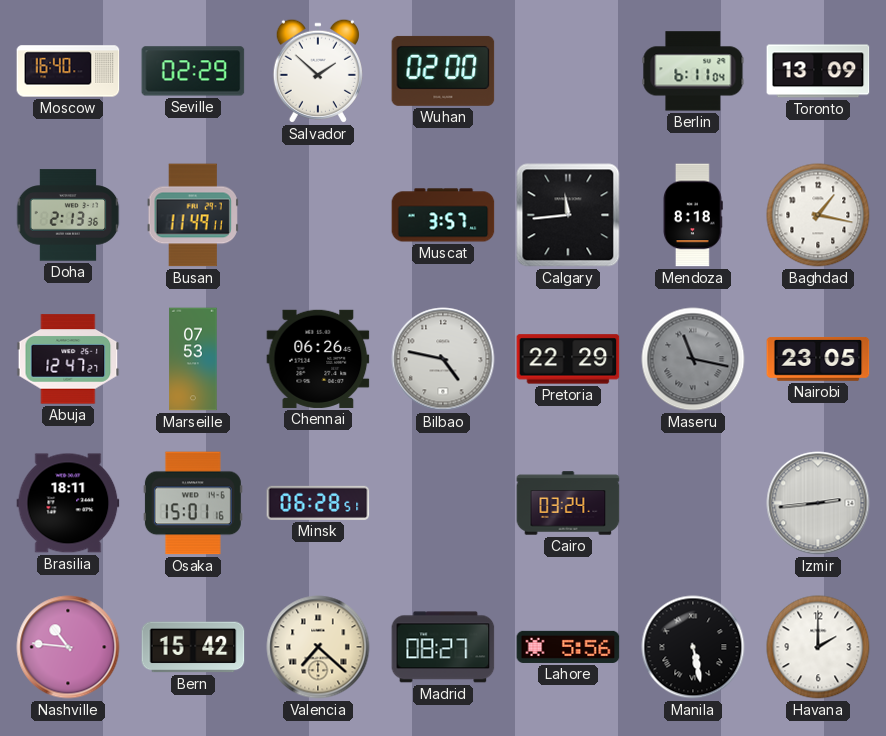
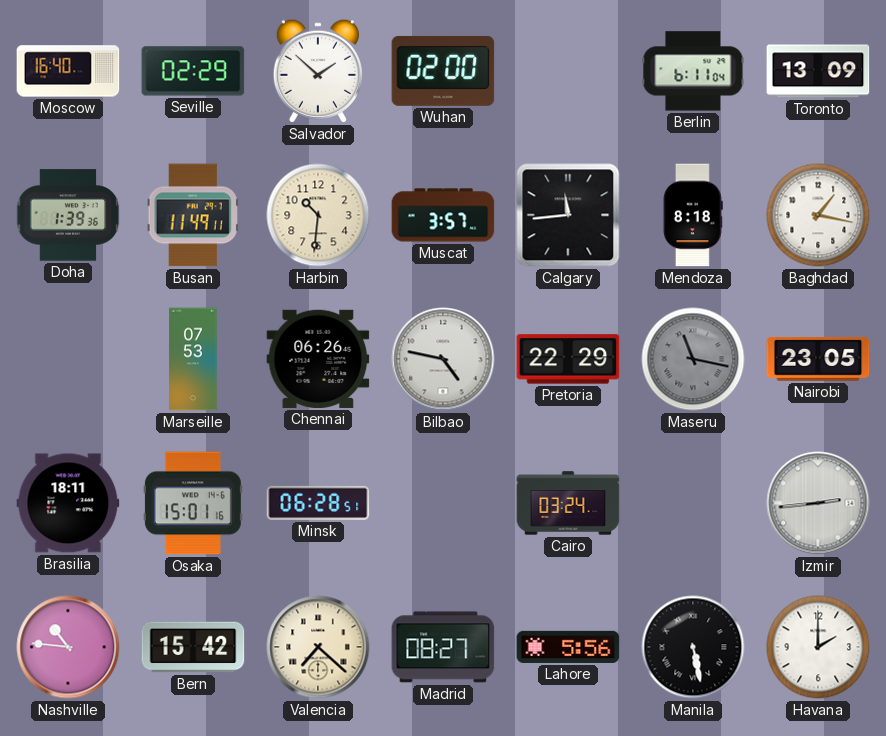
Doha: 2:13 -> 1:39 (68, 215)
Harbin: none -> 10:31 (318, 215)
Abuja: 12:47 -> none (68, 359)
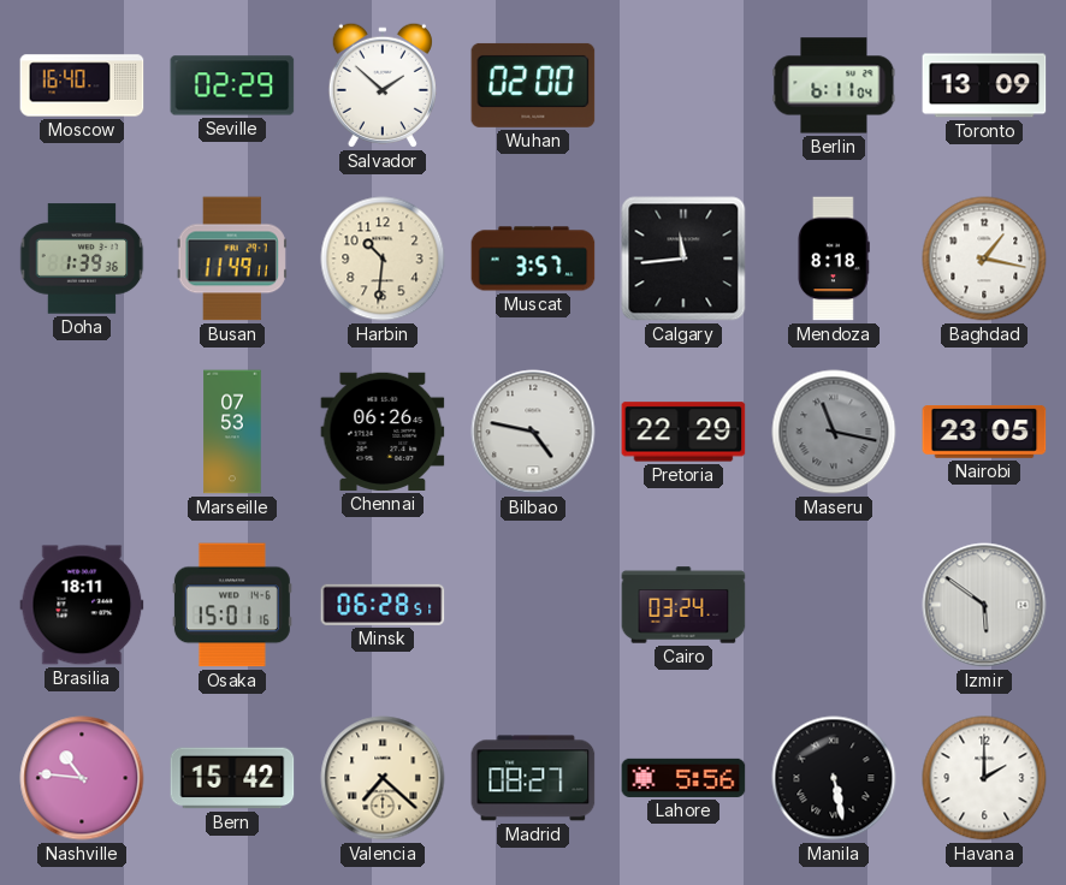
Izmir: 2:44 -> 5:51 (984, 605)
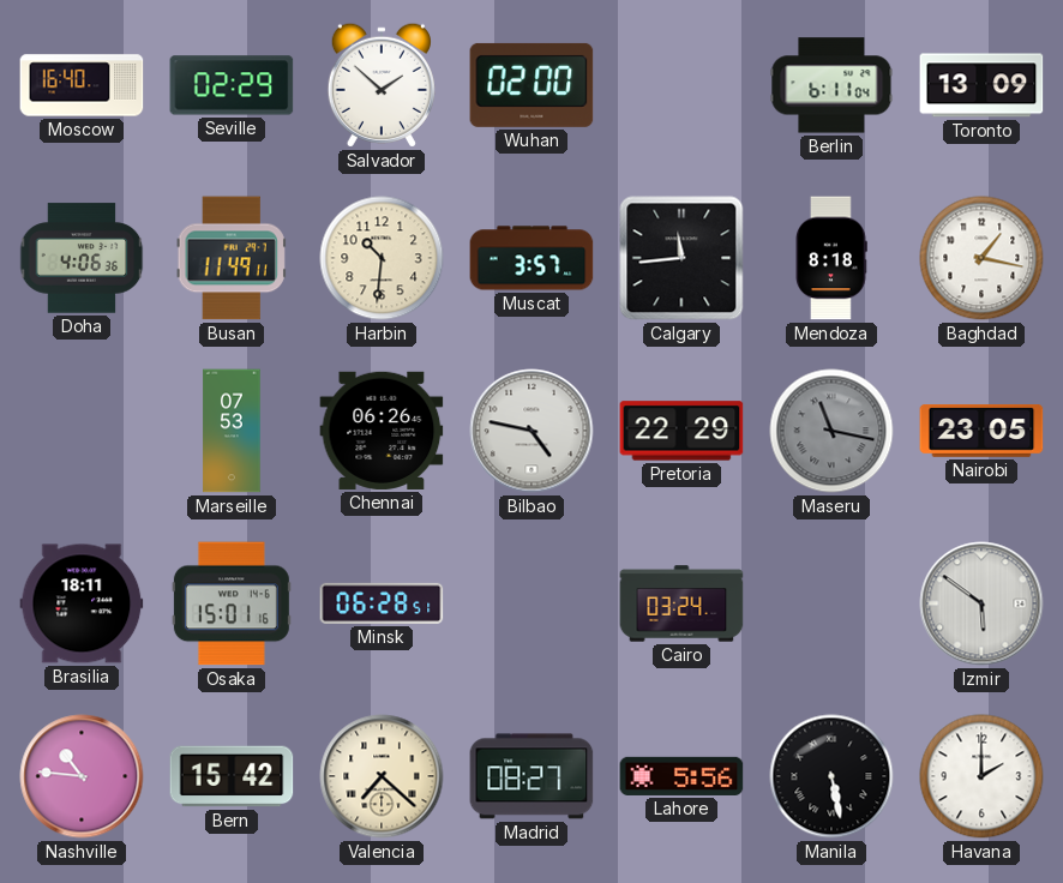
Doha: 1:39 -> 4:06 (82, 258)
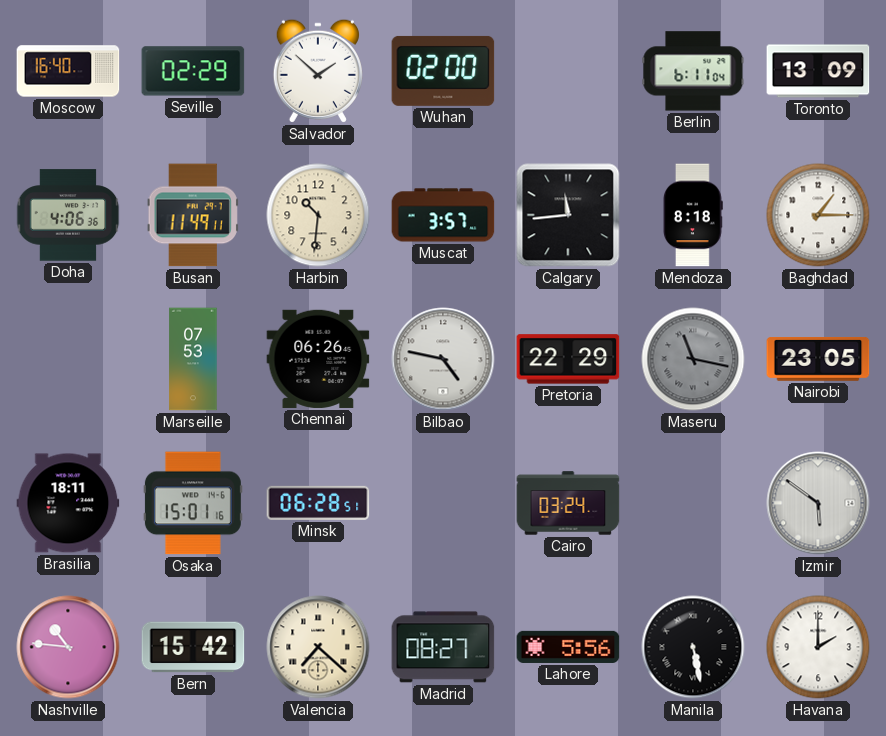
Baghdad: 1:17 -> 1:15 (818, 215)
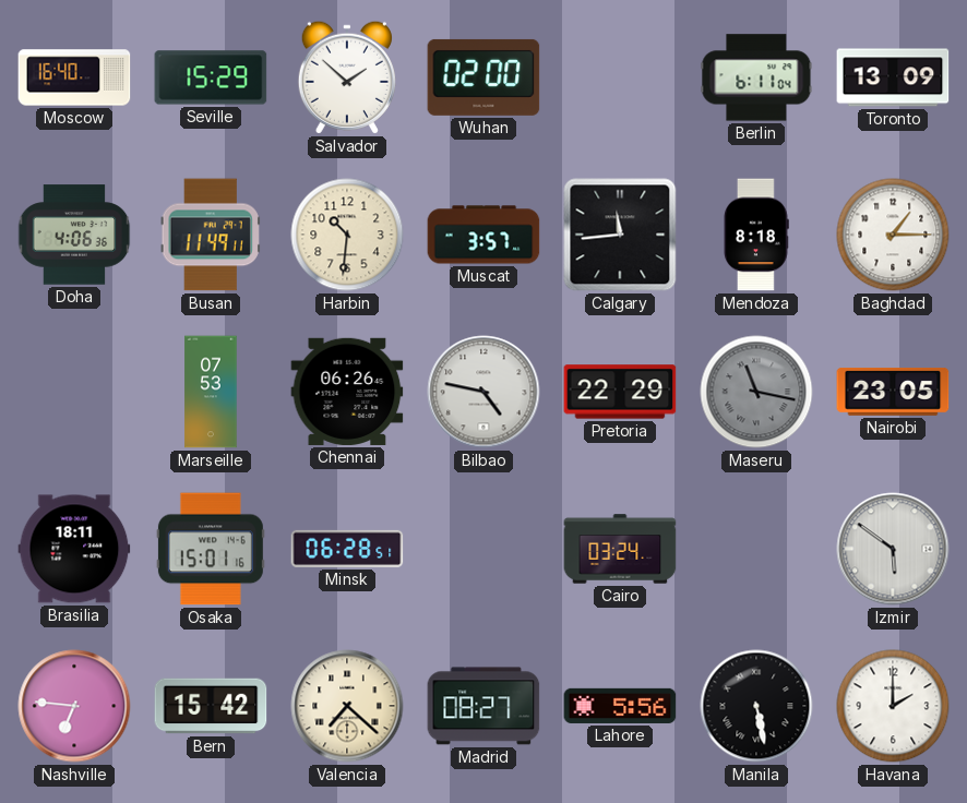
Seville: 02:29 -> 15:29 (211, 77)
Nashville: 10:46 -> 6:46 (74, 706)
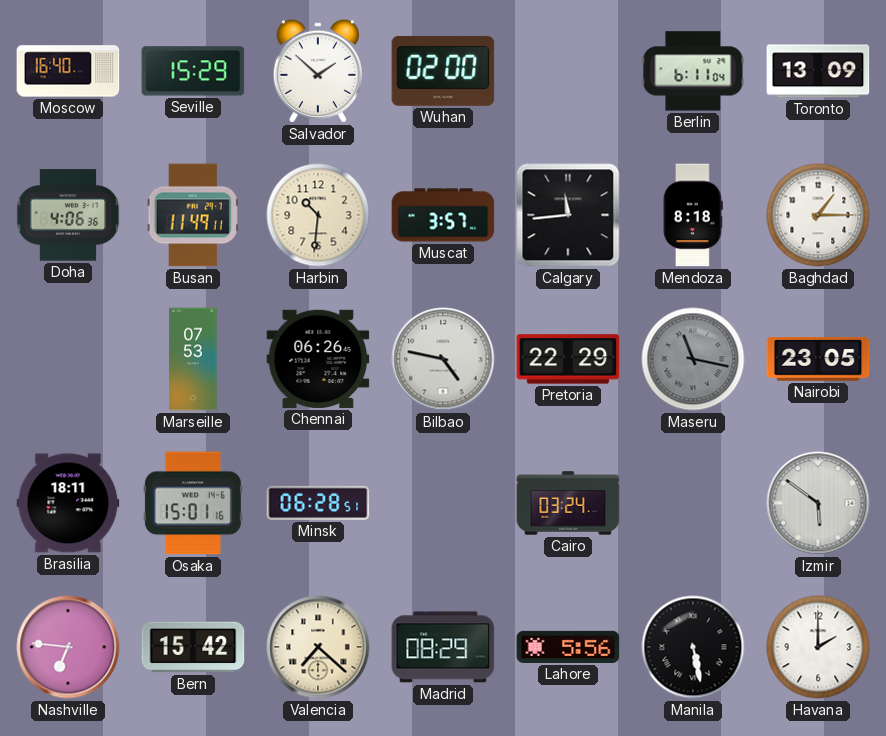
Madrid: 08:27 -> 08:29 (443, 647)
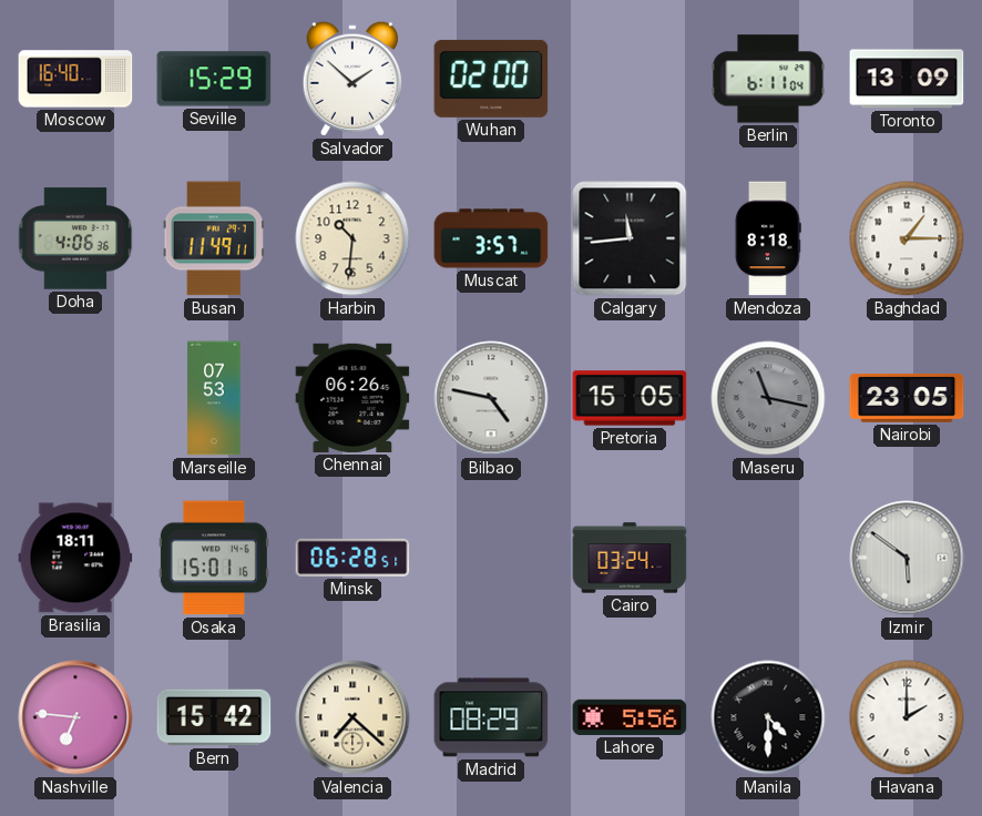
Pretoria: 22:29 -> 15:05 (630, 398)
Manila: 5:28 -> 4:30 (768, 717)
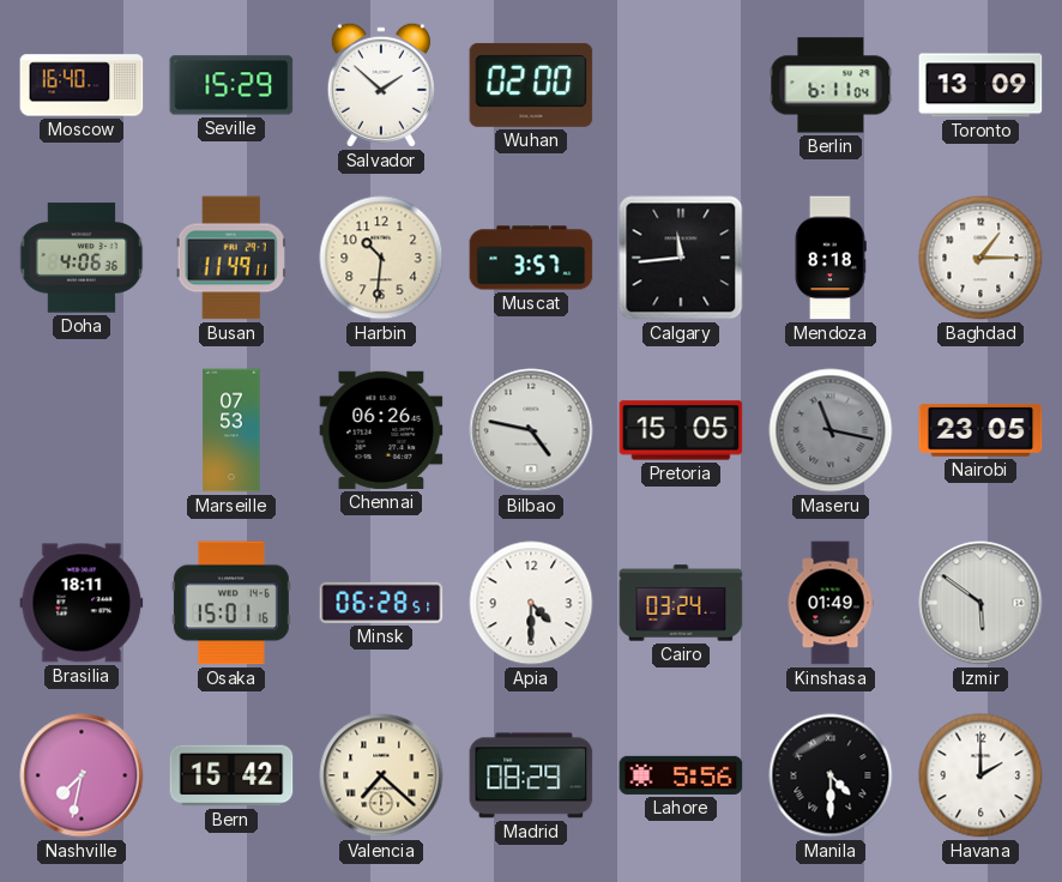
Apia: none -> 4:30 (531, 603)
Kinshasa: none -> 01:49 (831, 603)
Nashville: 6:46 -> 7:32 (82, 775)
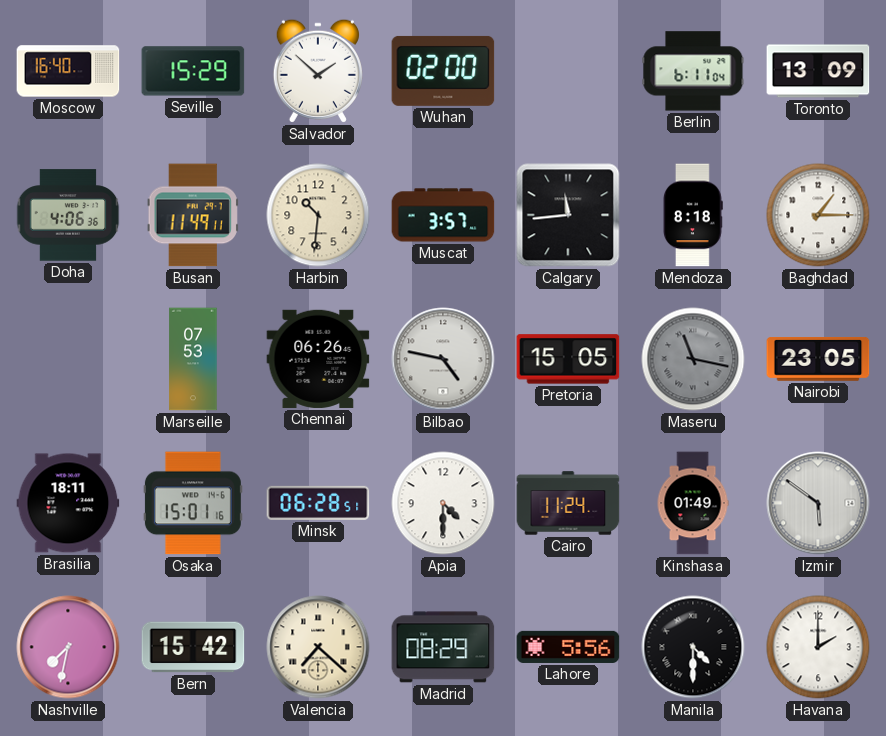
Cairo: 03:24 -> 11:24 (568, 503)
